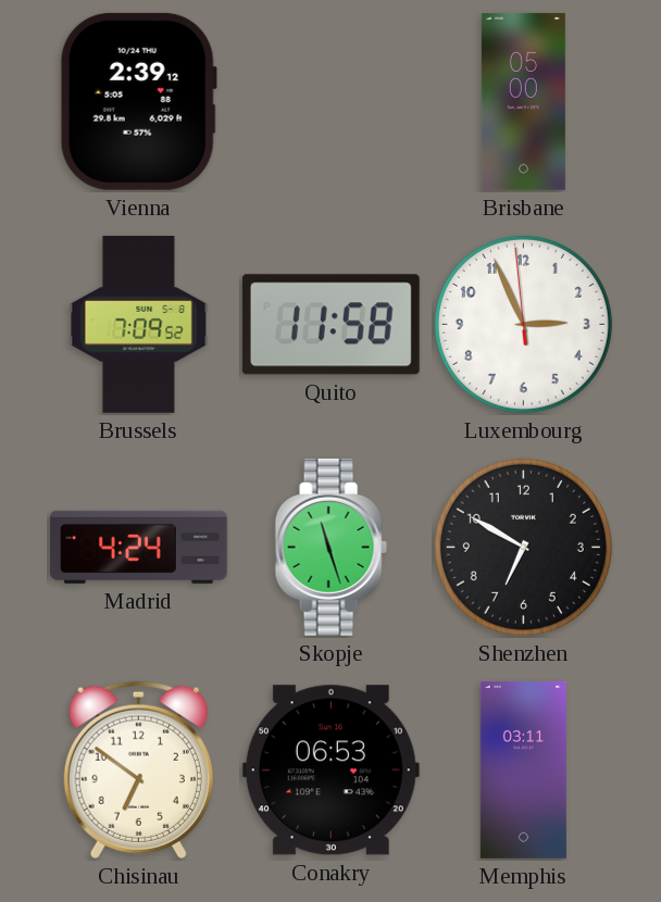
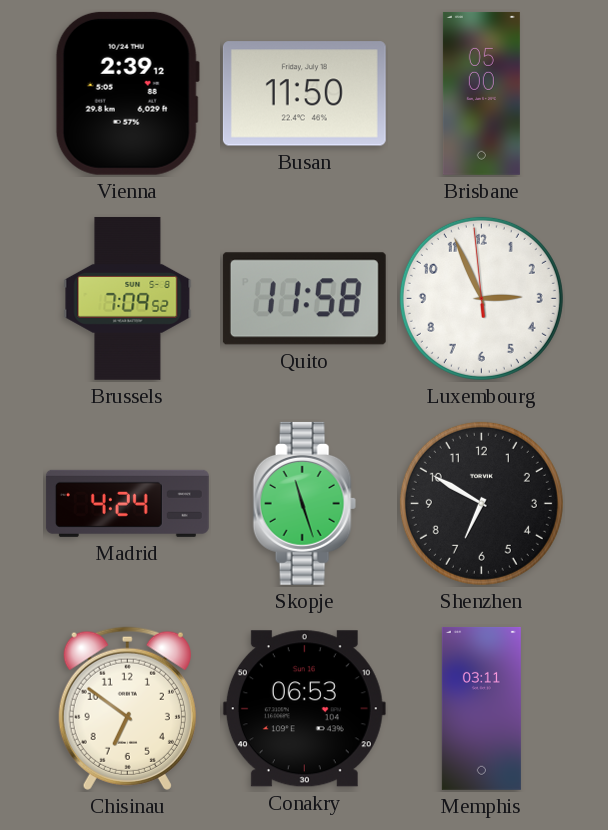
Busan: none -> 11:50 (304, 94)
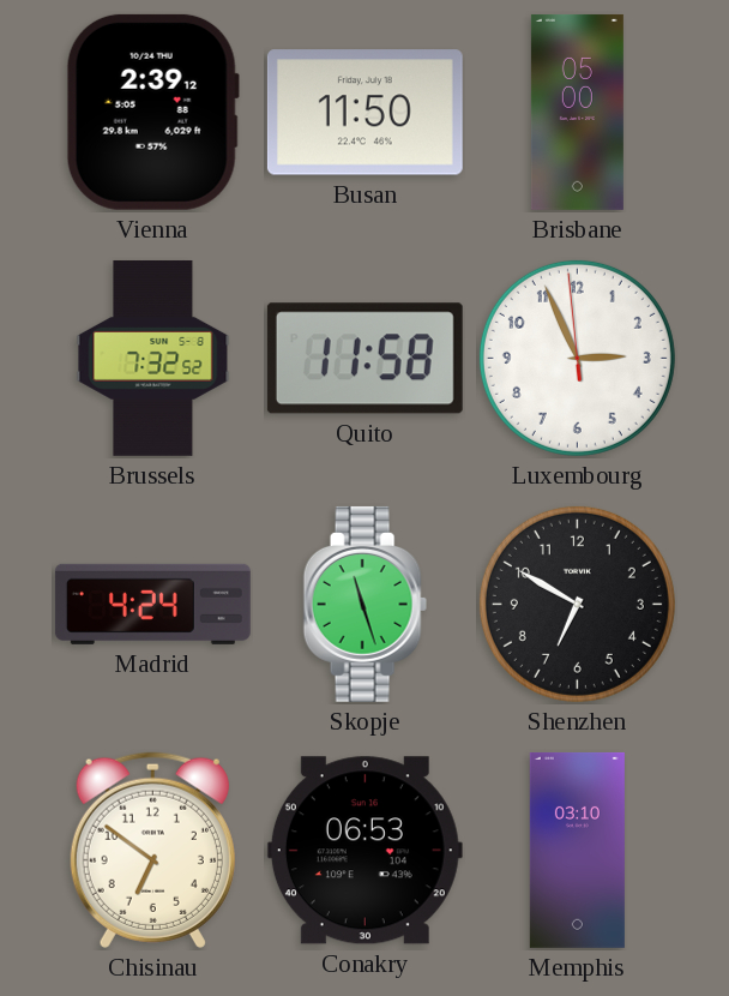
Brussels: 7:09 -> 7:32 (153, 358)
Memphis: 03:11 -> 03:10 (577, 850)
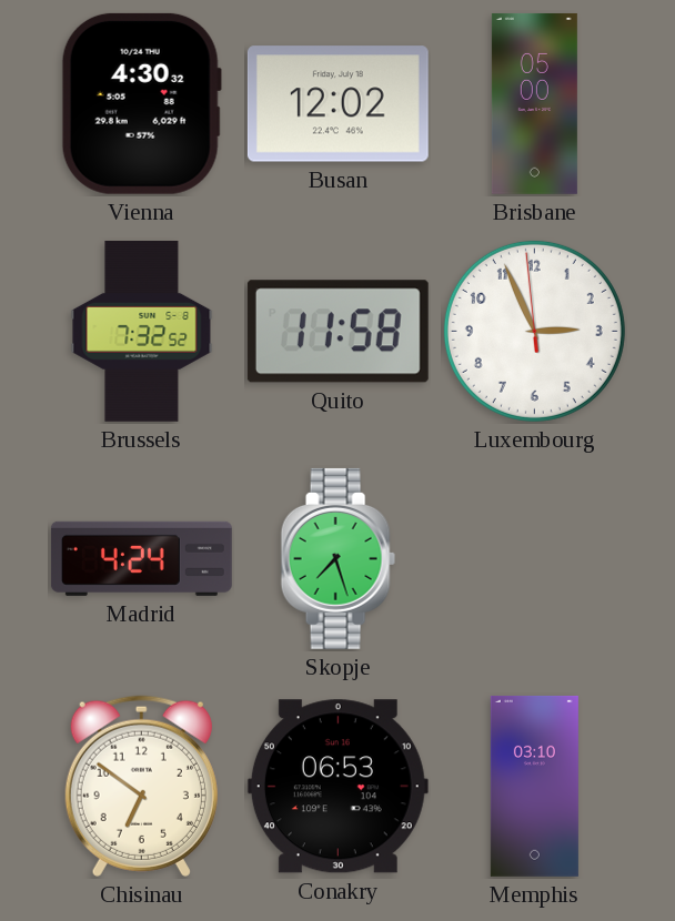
Vienna: 2:39 -> 4:30 (141, 103)
Busan: 11:50 -> 12:02 (337, 104)
Skopje: 11:27 -> 7:27 (337, 558)
Shenzhen: 6:50 -> none (577, 604)
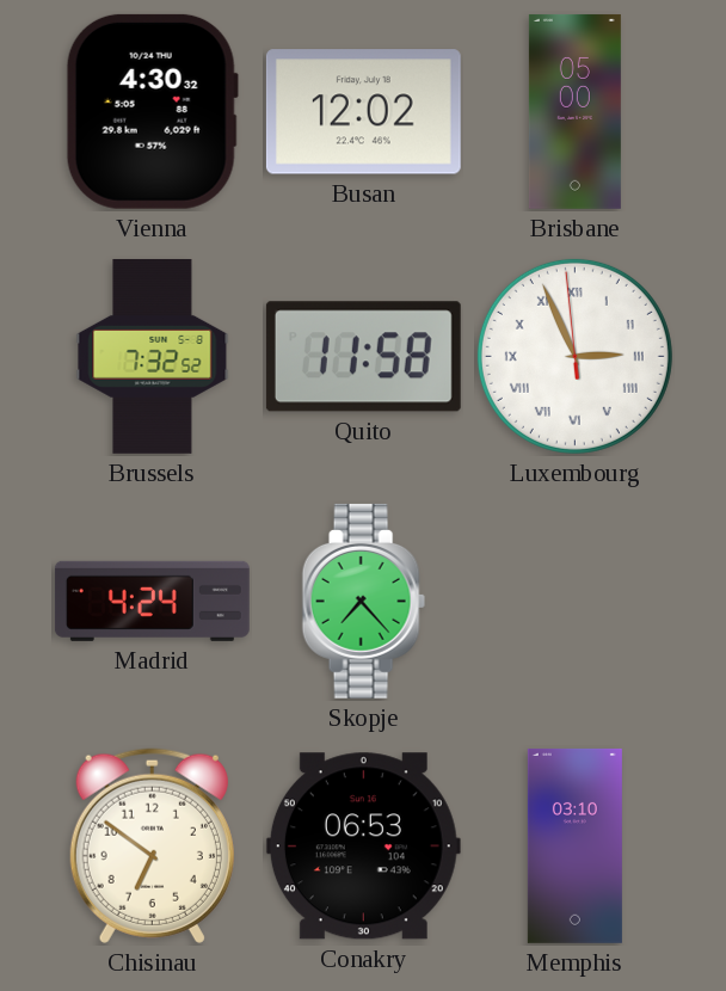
Luxembourg numerals: Arabic -> Roman (574, 356)
Skopje: 7:27 -> 7:23 (363, 601)
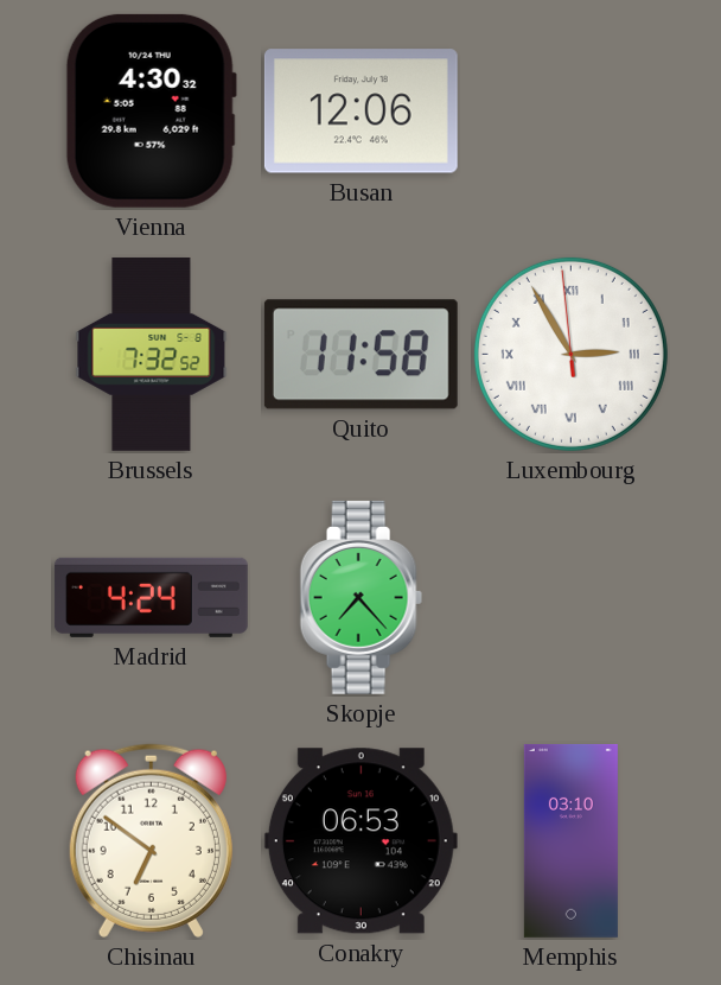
Busan: 12:02 -> 12:06 (360, 112)
Brisbane: 05:00 -> none (574, 111)
Luxembourg: 2:55 -> 2:54 (570, 354)
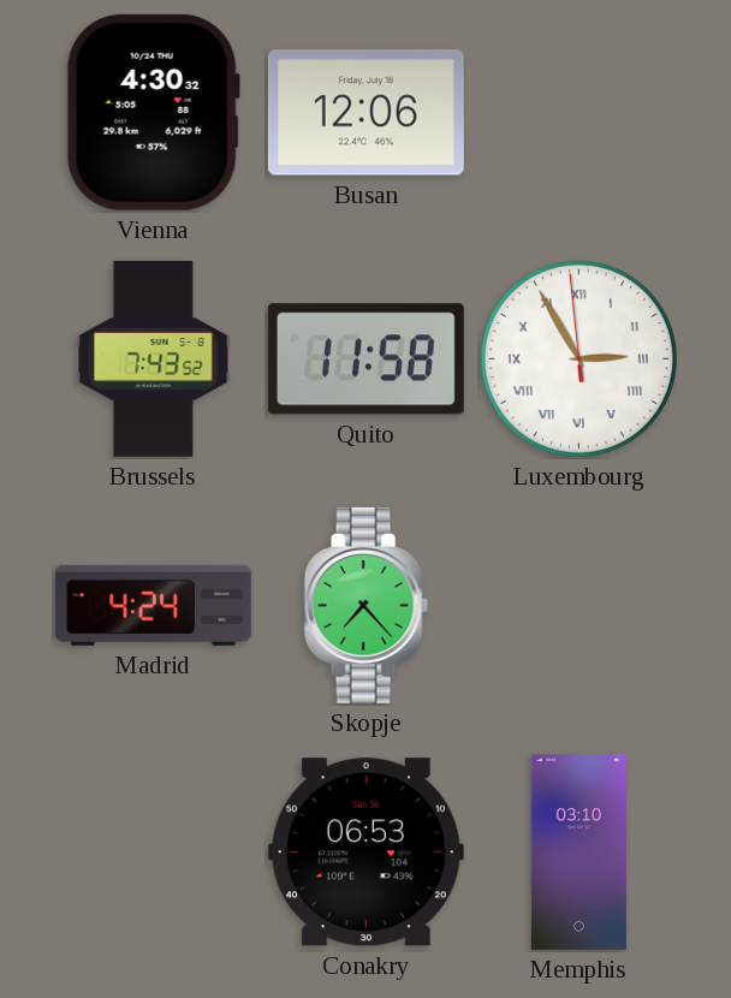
Brussels: 7:32 -> 7:43 (154, 358)
Chisinau: 6:51 -> none (151, 840)
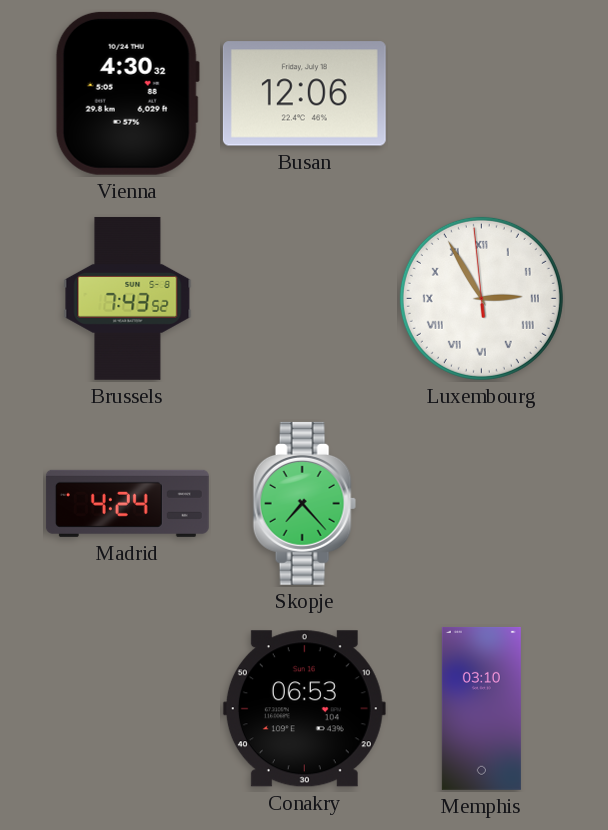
Quito: 11:58 -> none (365, 360)
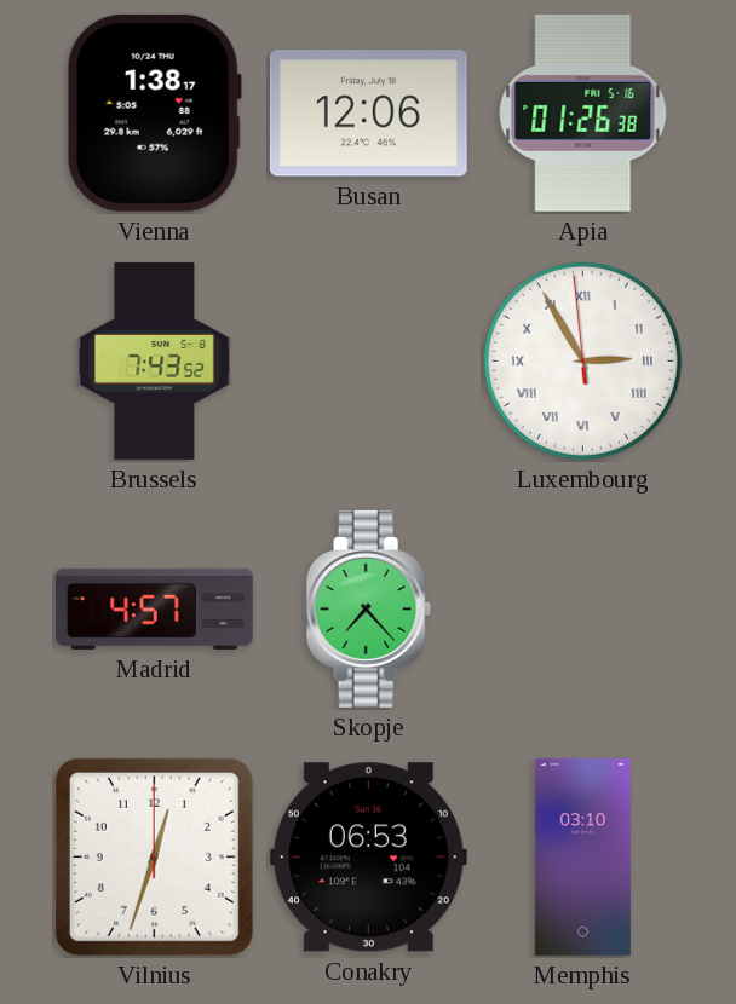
Vienna: 4:30 -> 1:38 (154, 112)
Apia: none -> 01:26 (583, 112)
Madrid: 4:24 -> 4:57 (154, 608)
Vilnius: none -> 12:33 (154, 856)
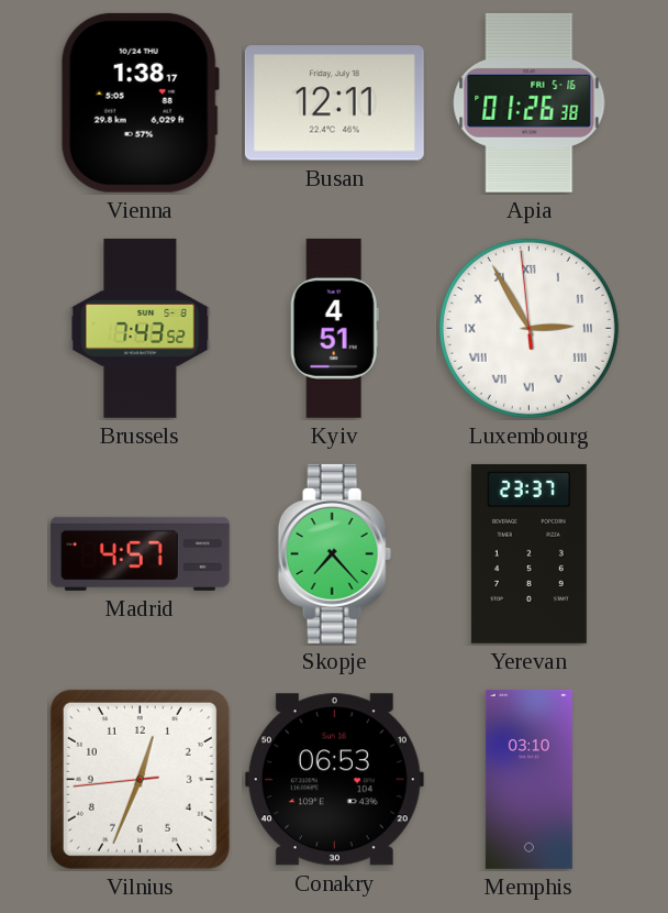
Busan: 12:06 -> 12:11 (334, 103)
Kyiv: none -> 4:51 (334, 328)
Yerevan: none -> 23:37 (528, 553)
Vilnius: 12:33:00 -> 12:33:44 (140, 779)
